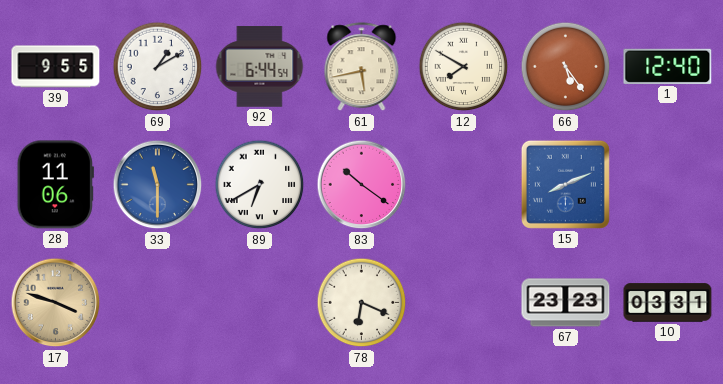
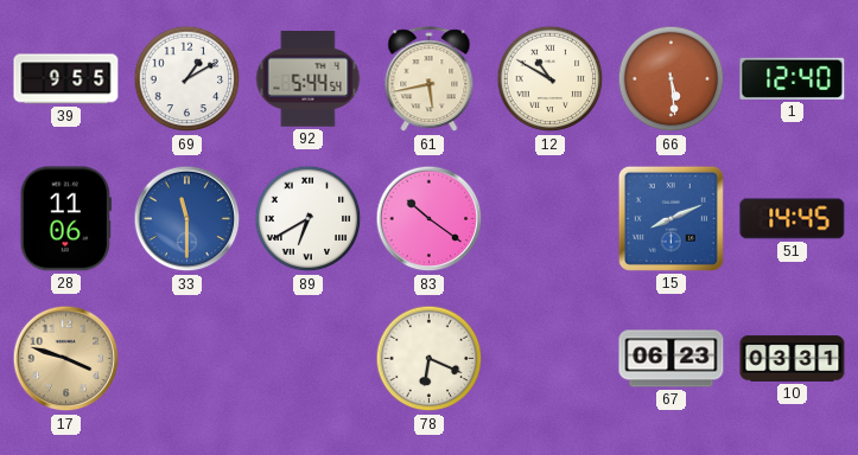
92: 6:44 -> 5:44 (309, 79)
12: 7:50 -> 10:50 (551, 79)
66: 5:24 -> 5:29 (672, 79)
51: none -> 14:45 (793, 219)
67: 23:23 -> 06:23 (672, 359)
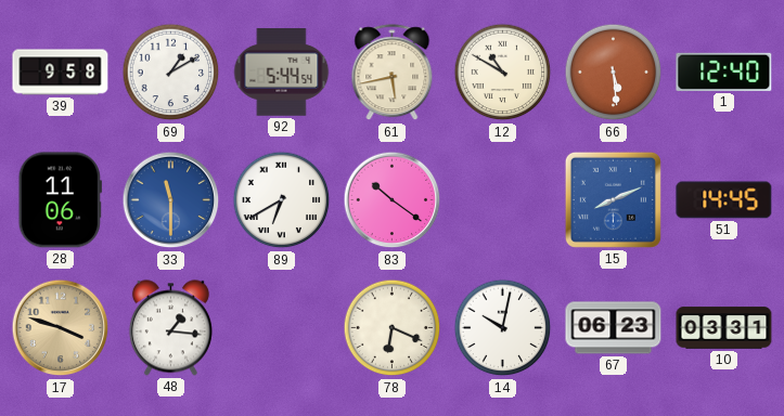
39: 9:55 -> 9:58 (61, 73)
48: none -> 1:16 (170, 328)
14: none -> 10:02 (503, 328)
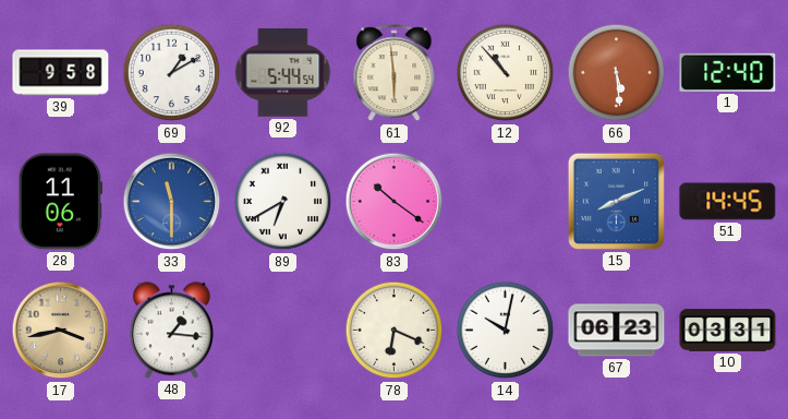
61: 5:43 -> 5:59 (395, 73)
12: 10:50 -> 10:53 (506, 73)
17: 3:48 -> 3:43 (61, 331)
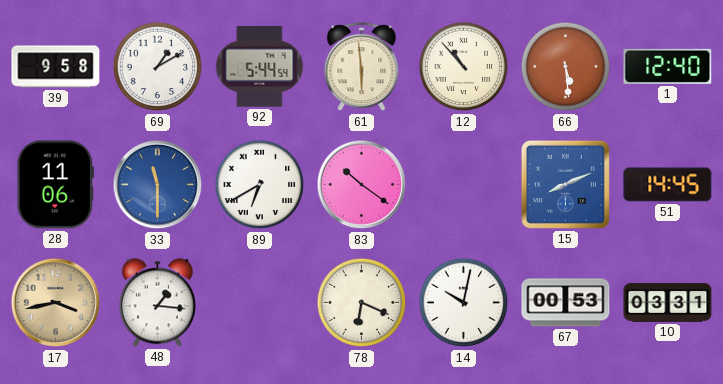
67: 06:23 -> 00:53 (566, 303)
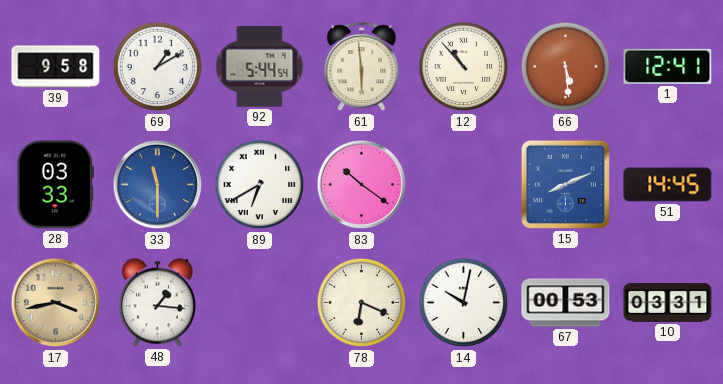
1: 12:40 -> 12:41 (668, 66)
28: 11:06 -> 03:33 (55, 185)
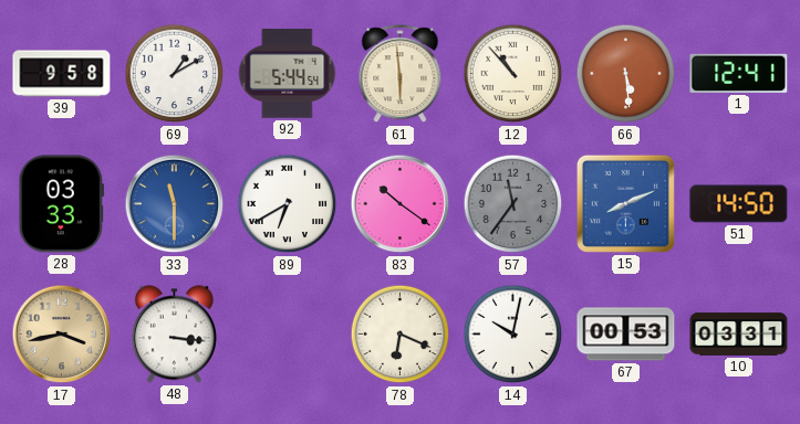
57: none -> 11:36 (513, 204)
51: 14:45 -> 14:50 (739, 204)
48: 1:16 -> 3:16 (174, 335)
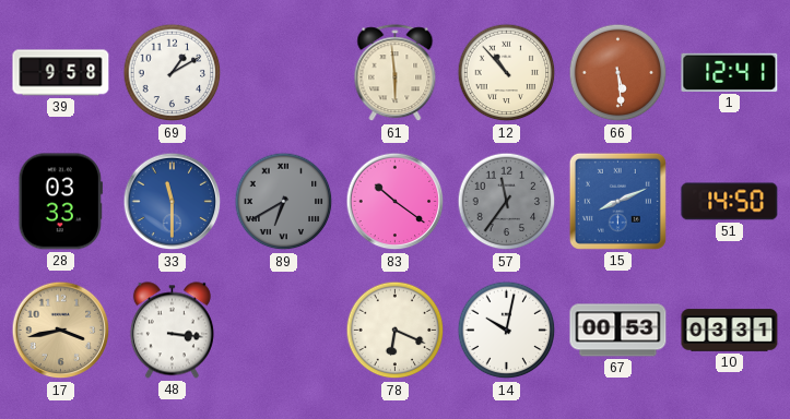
92: 5:44 -> none (288, 74)
89 dial: white -> grey (284, 202)
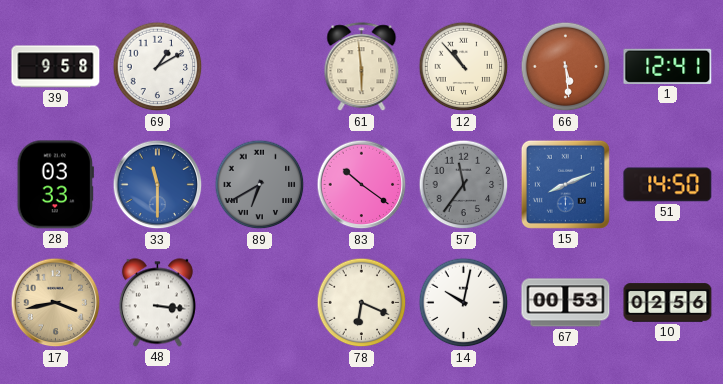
10: 03:31 -> 02:56 (668, 303)
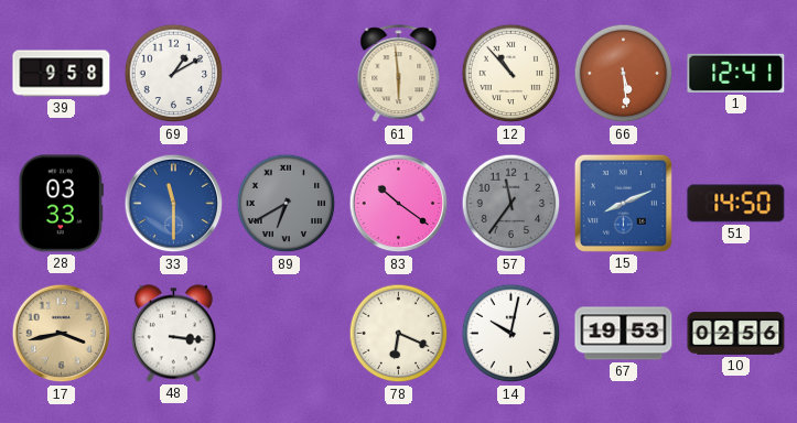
67: 00:53 -> 19:53 (624, 334)
